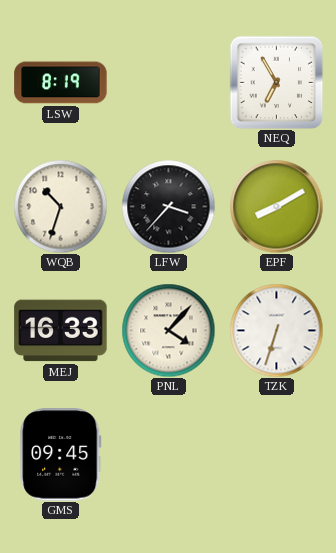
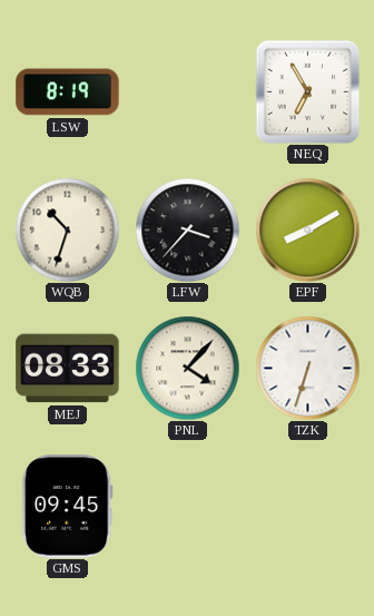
MEJ: 16:33 -> 08:33 (68, 369)
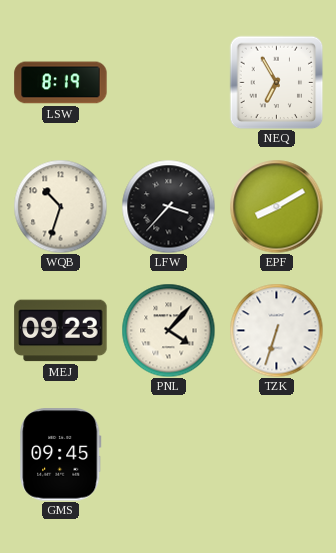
MEJ: 08:33 -> 09:23 (61, 331)
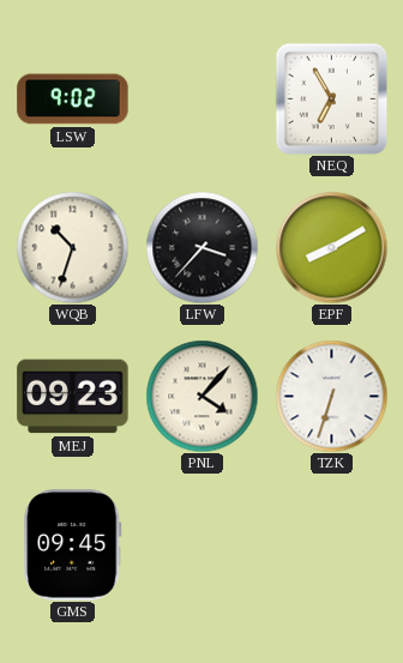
LSW: 8:19 -> 9:02 (73, 100)
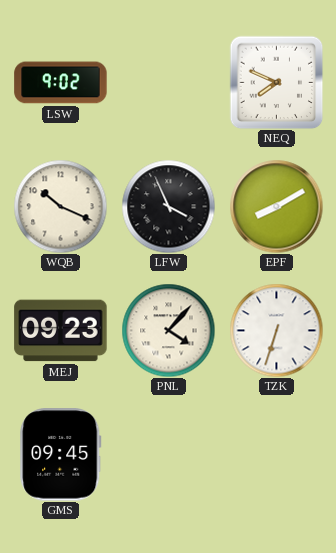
NEQ: 6:55 -> 7:49 (276, 82)
WQB: 10:33 -> 10:19 (60, 206)
LFW: 3:37 -> 3:56 (168, 206)
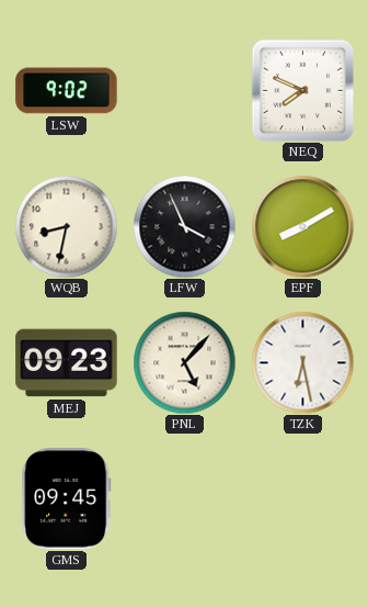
WQB: 10:19 -> 8:32 (66, 226)
PNL: 4:07 -> 5:07 (184, 362)
TZK: 6:33 -> 6:28 (302, 362)
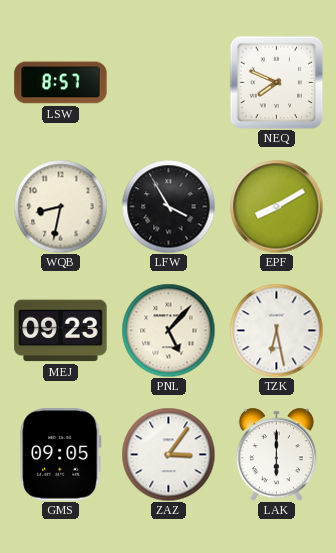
LSW: 9:02 -> 8:57 (61, 83)
LFW: 3:56 -> 3:55 (168, 206)
GMS: 09:45 -> 09:05 (61, 455)
ZAZ: none -> 3:06 (168, 454)
LAK: none -> 6:00 (276, 454)
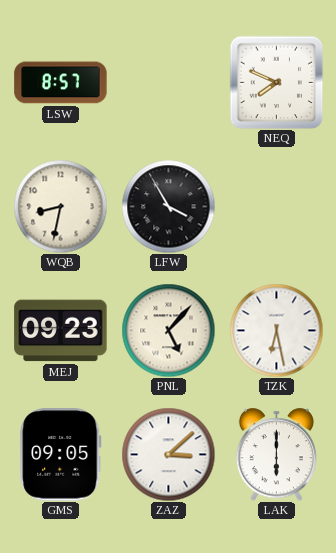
EPF: 8:10 -> none (276, 206)
ZAZ: 3:06 -> 3:08 (168, 454)
